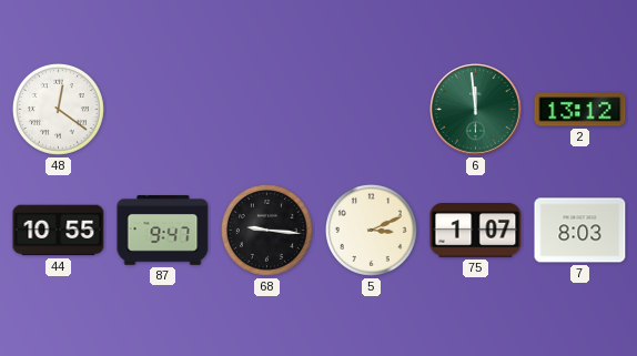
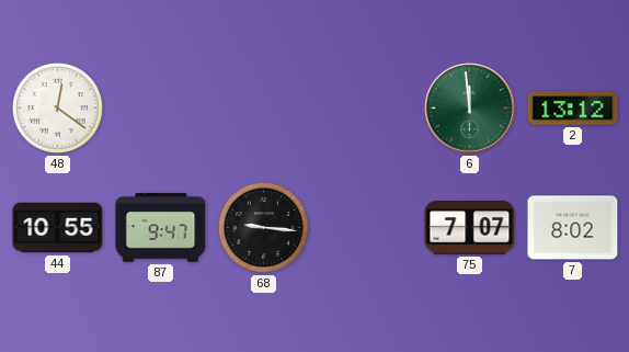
5: 3:11 -> none (371, 230)
75: 1:07 -> 7:07 (470, 228)
7: 8:03 -> 8:02 (573, 228)
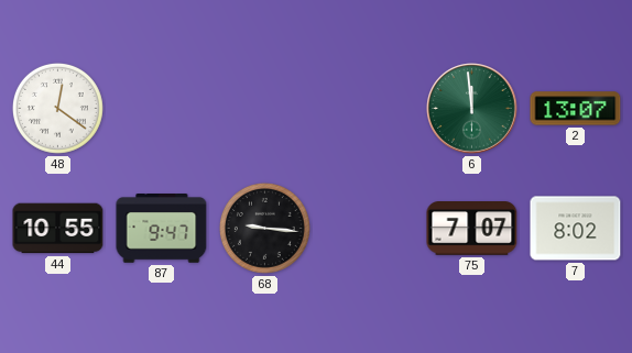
2: 13:12 -> 13:07 (576, 109)
